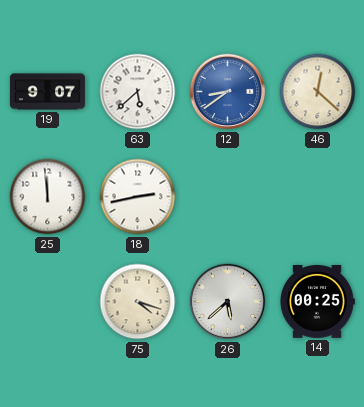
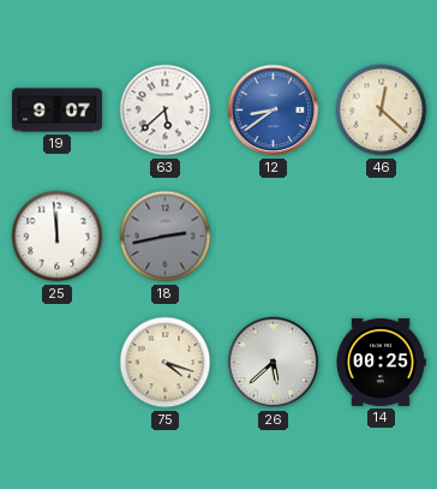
18 dial: white -> grey (166, 237)
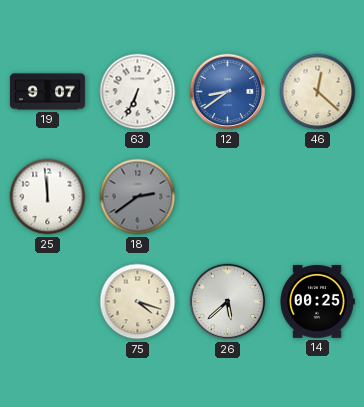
63: 5:38 -> 6:34 (138, 92)
18: 2:43 -> 2:39 (138, 197)
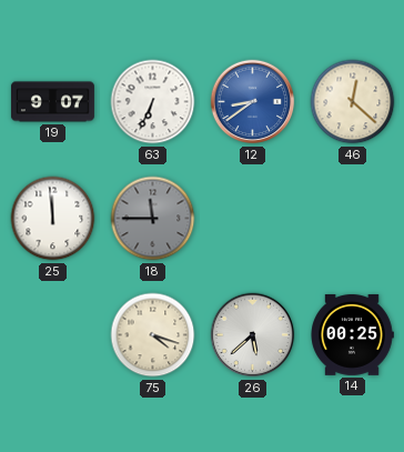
18: 2:39 -> 11:45 (153, 219)
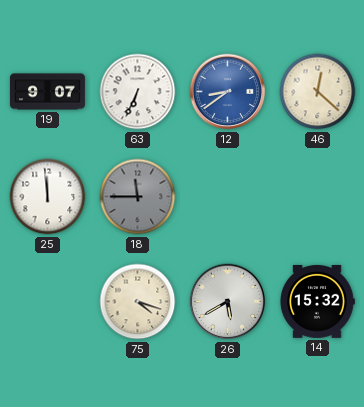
26: 5:38 -> 5:40 (228, 302)
14: 00:25 -> 15:32 (317, 301)
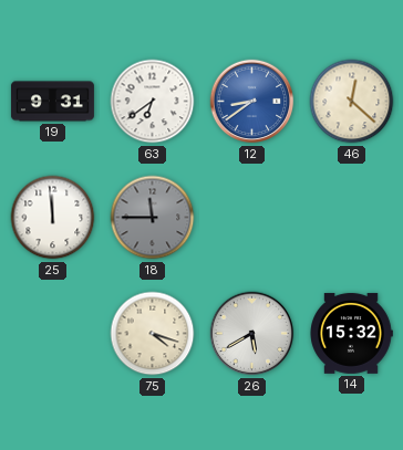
19: 9:07 -> 9:31 (52, 102)
63: 6:34 -> 6:39 (153, 102)
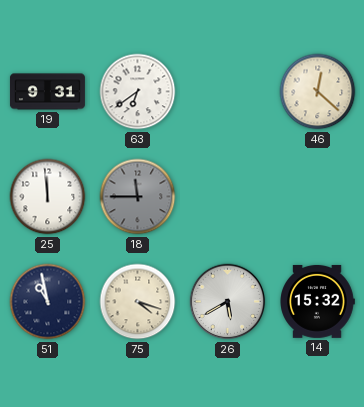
12: 8:39 -> none (252, 102)
51: none -> 10:58 (48, 302)
